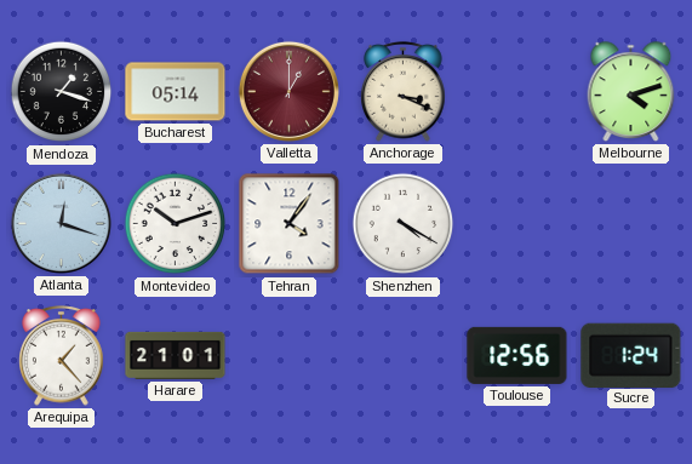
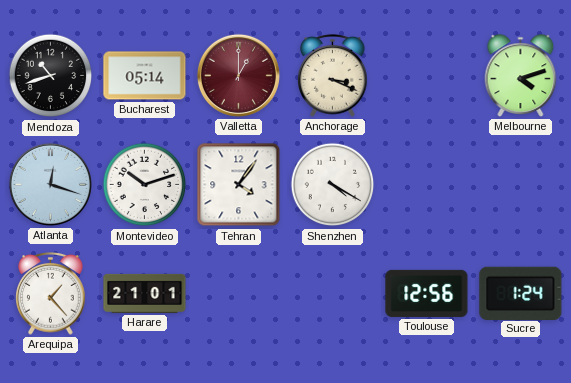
Mendoza: 1:18 -> 10:42 (51, 76)
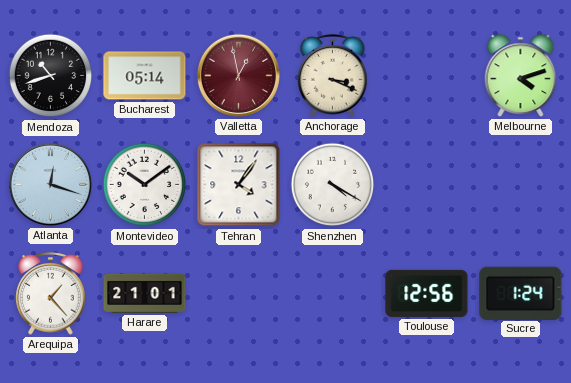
Valletta: 1:00 -> 12:58 (238, 75)
Montevideo: 10:12 -> 10:09 (145, 185)
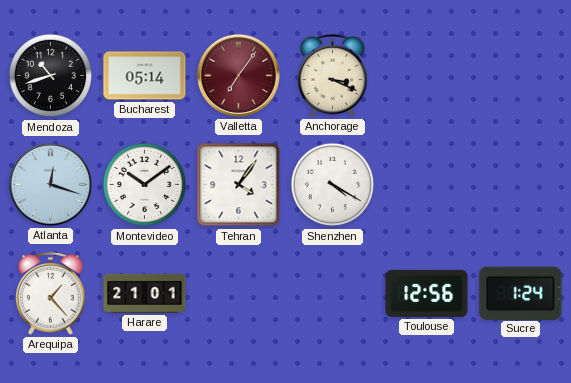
Valletta: 12:58 -> 7:06 (238, 75)
Melbourne: 4:12 -> none (521, 76)
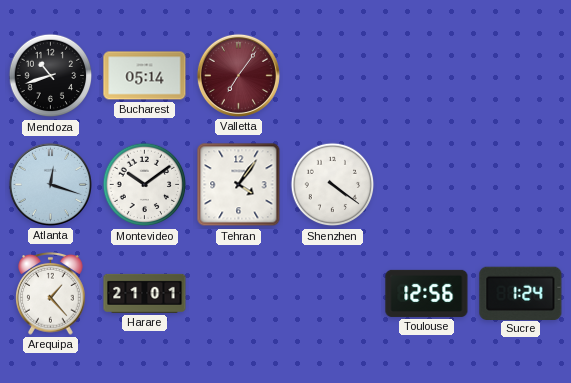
Anchorage: 3:19 -> none (333, 76)
Shenzhen: 4:20 -> 4:21 (333, 185)
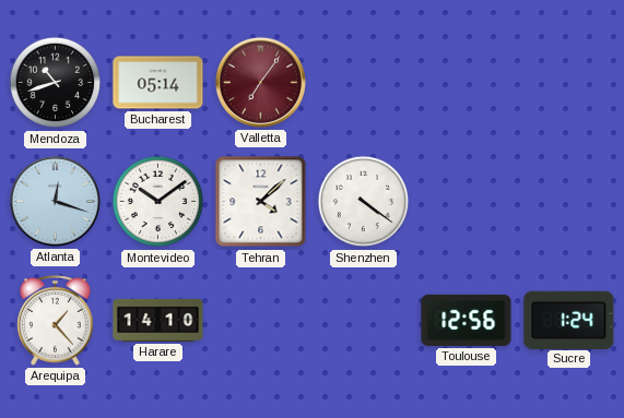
Tehran: 4:06 -> 4:08 (261, 202)
Harare: 21:01 -> 14:10 (158, 320)
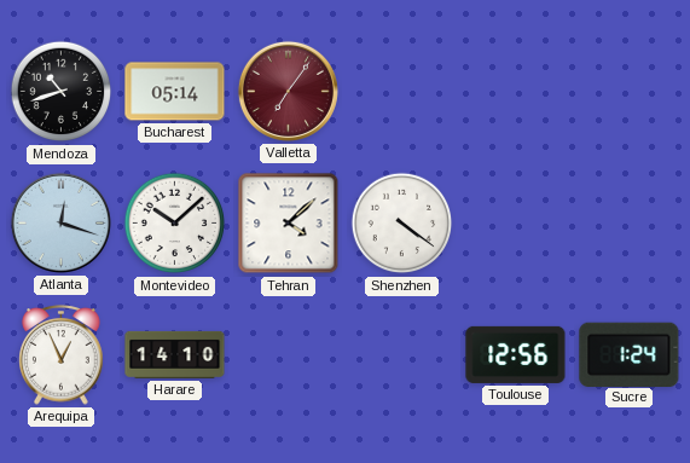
Montevideo: 10:09 -> 10:08 (175, 224)
Arequipa: 1:23 -> 12:56 (62, 355)
